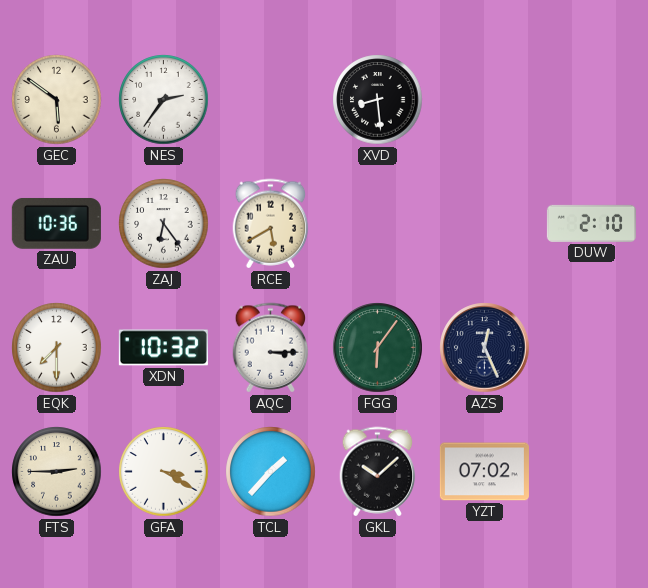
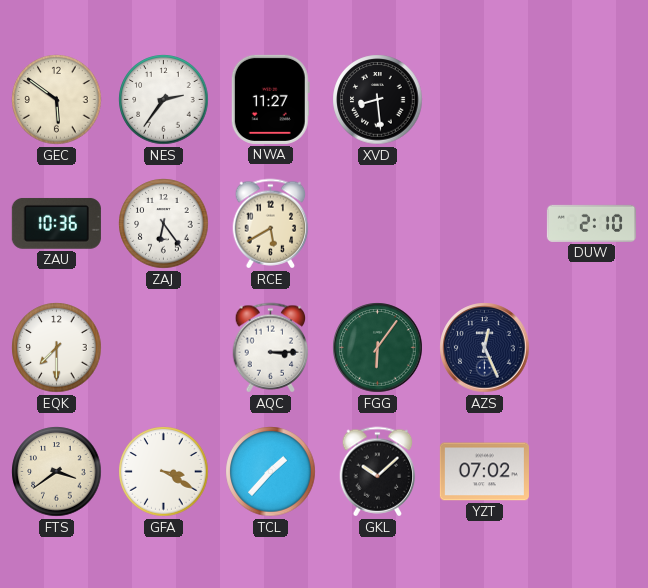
NWA: none -> 11:27 (270, 99)
XDN: 10:32 -> none (163, 348)
FTS: 2:45 -> 3:39 (57, 472)
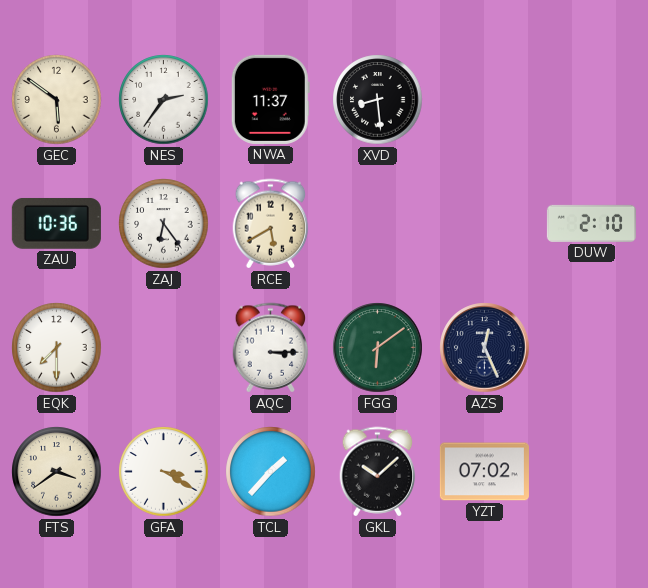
NWA: 11:27 -> 11:37 (270, 99)
FGG: 6:06 -> 6:09 (378, 348)
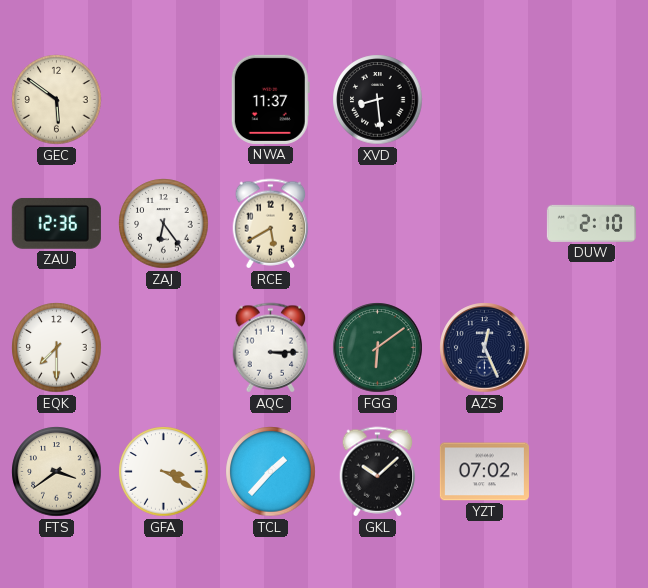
NES: 2:36 -> none (164, 100)
ZAU: 10:36 -> 12:36 (56, 223)
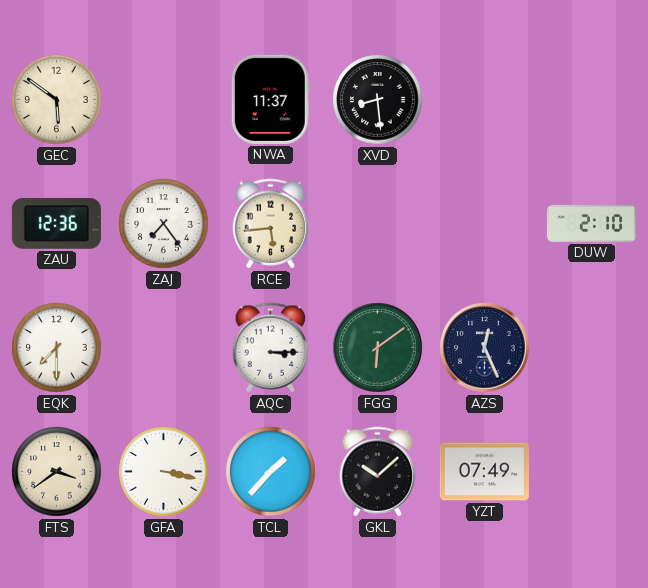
ZAJ: 6:24 -> 7:24 (164, 224)
RCE: 5:40 -> 5:44 (271, 224)
GFA: 3:20 -> 3:17 (164, 472)
YZT: 07:02 -> 07:49 (484, 472)
